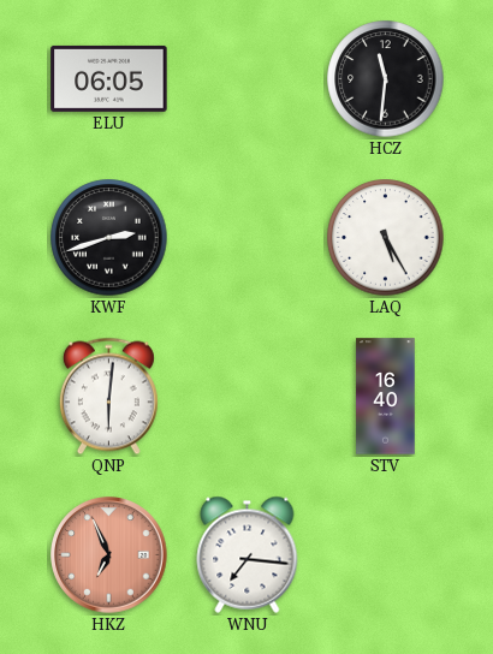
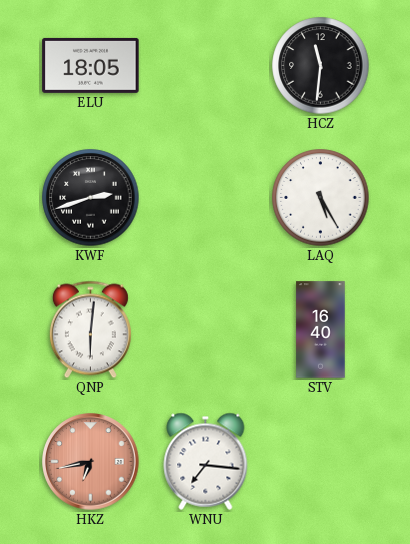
ELU: 06:05 -> 18:05 (91, 65)
HKZ: 6:56 -> 6:43 (91, 462)
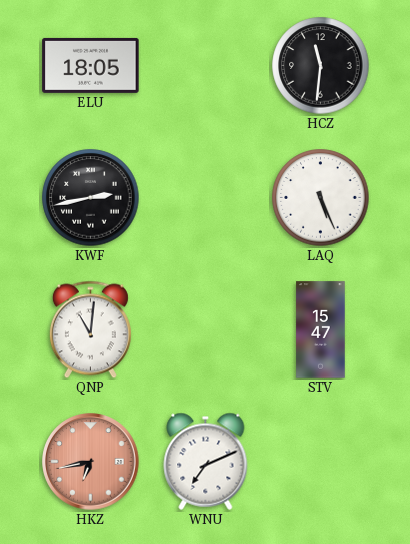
KWF: 2:42 -> 2:43 (91, 198)
LAQ: 5:25 -> 5:26 (321, 198)
QNP: 6:01 -> 11:01 (90, 330)
STV: 16:40 -> 15:47 (321, 330)
WNU: 7:16 -> 7:11 (206, 461)
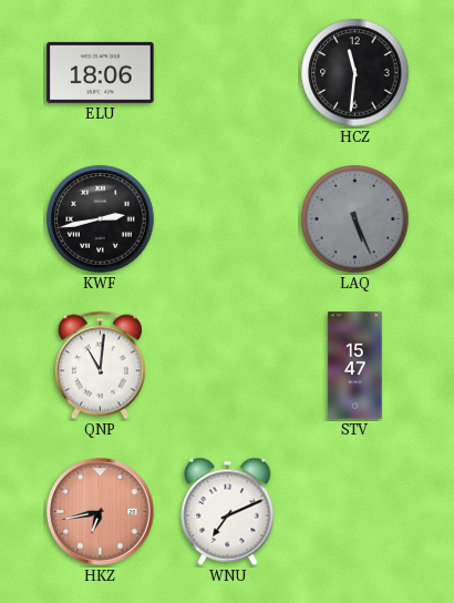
ELU: 18:05 -> 18:06 (101, 72)
LAQ dial: white -> grey (355, 219)
